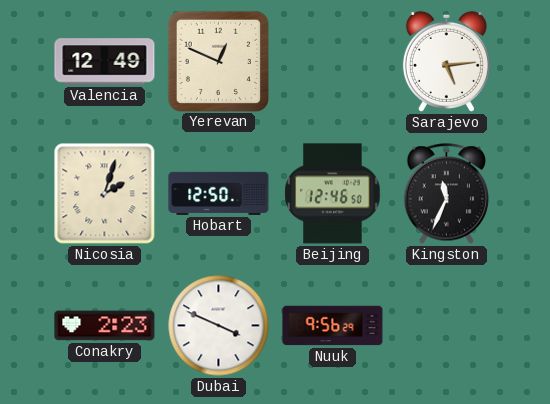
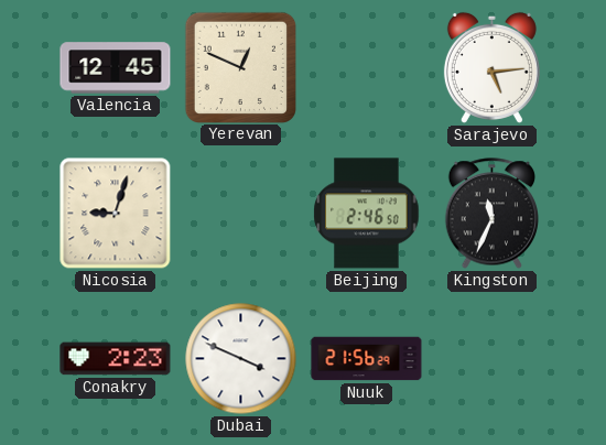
Valencia: 12:49 -> 12:45 (116, 68)
Nicosia: 2:03 -> 9:03 (116, 214)
Hobart: 12:50 -> none (219, 193)
Beijing: 12:46 -> 2:46 (367, 214)
Nuuk: 9:56 -> 21:56 (367, 359)
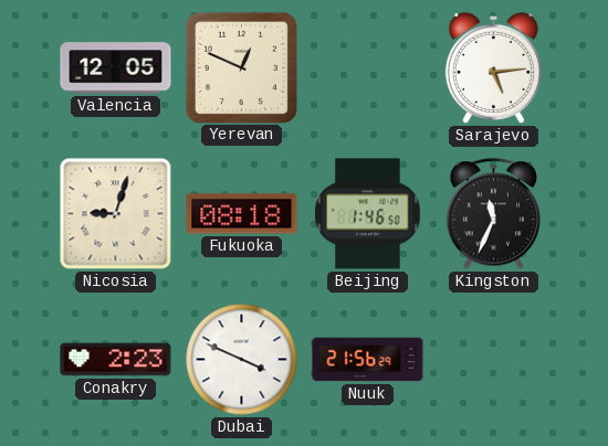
Valencia: 12:45 -> 12:05 (116, 68)
Fukuoka: none -> 08:18 (242, 214)
Beijing: 2:46 -> 1:46 (368, 214)
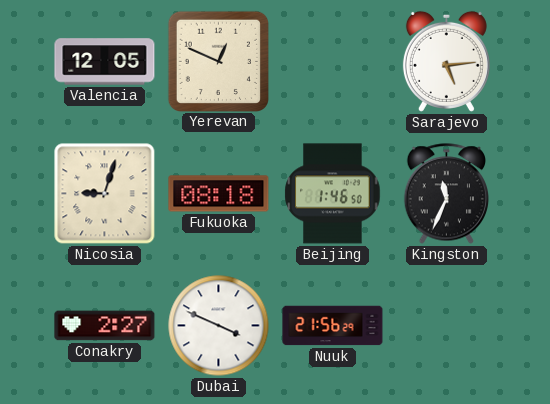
Conakry: 2:23 -> 2:27 (105, 326)
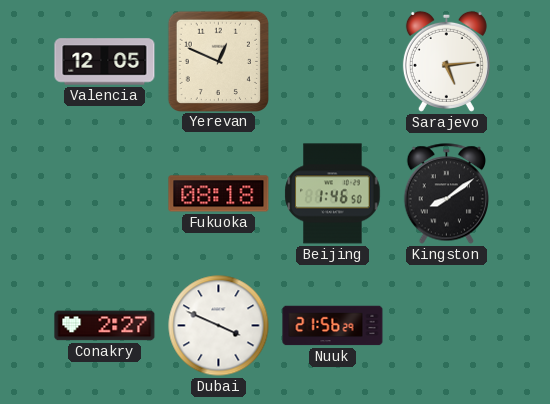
Nicosia: 9:03 -> none (105, 194)
Kingston: 11:34 -> 8:09 (446, 194)
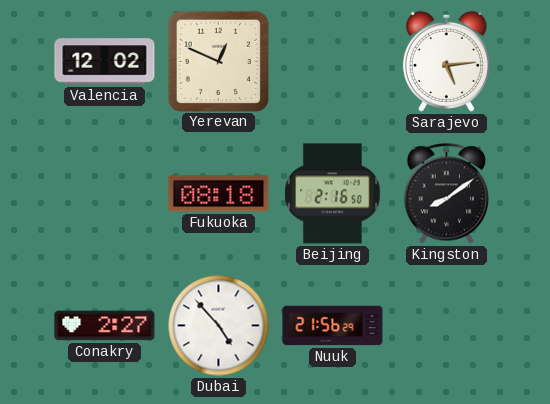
Valencia: 12:05 -> 12:02 (105, 62)
Beijing: 1:46 -> 2:16 (333, 194)
Dubai: 3:49 -> 4:53 (219, 326)
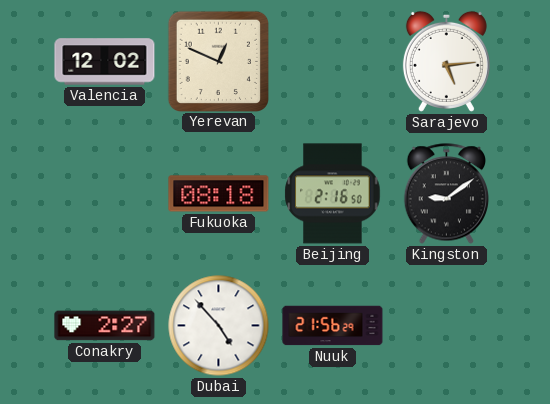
Kingston: 8:09 -> 9:09 (446, 194)
